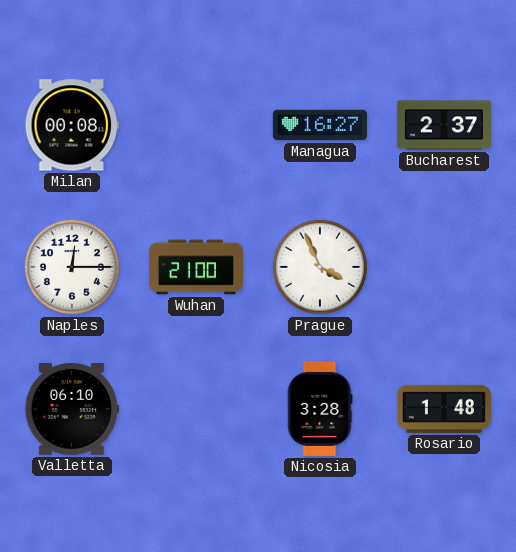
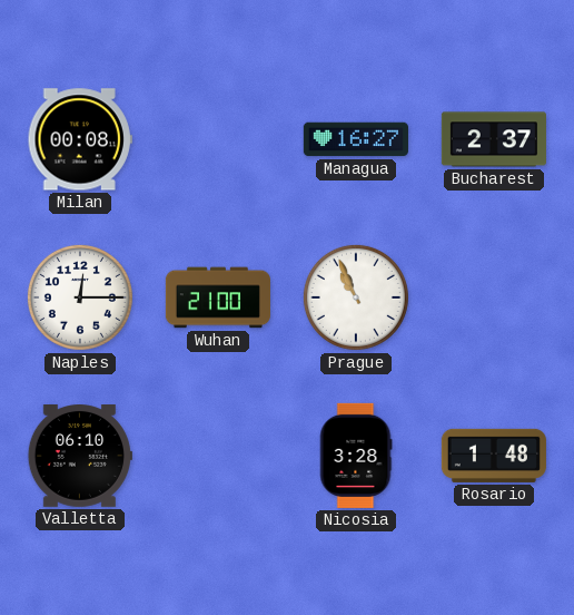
Prague: 3:56 -> 10:56 (356, 297)
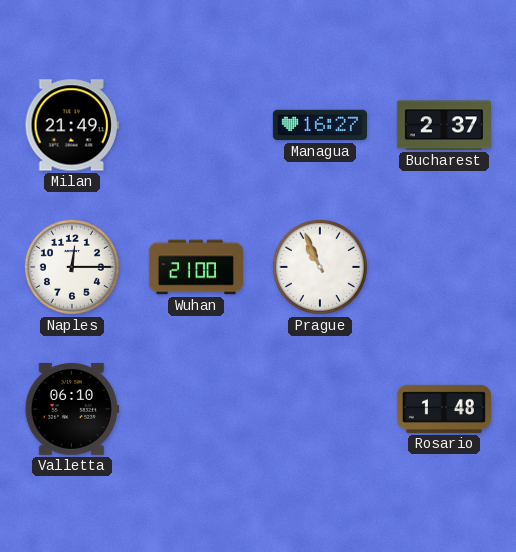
Milan: 00:08 -> 21:49 (72, 125)
Nicosia: 3:28 -> none (356, 456)
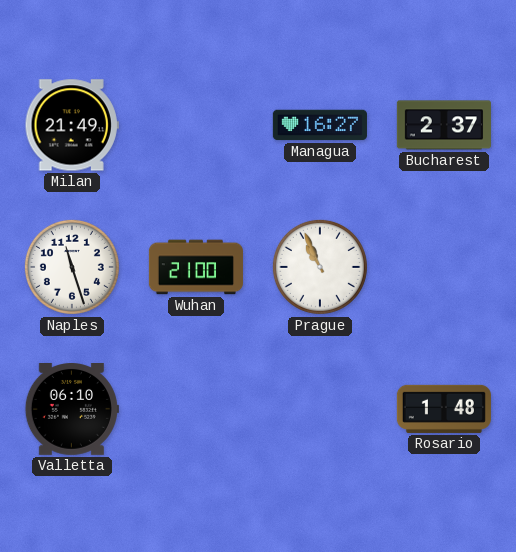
Naples: 12:15 -> 11:27 (72, 267)
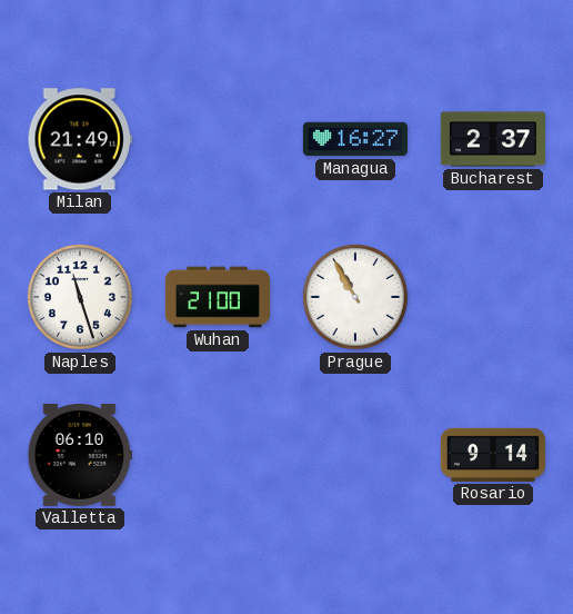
Prague: 10:56 -> 10:55 (355, 297)
Rosario: 1:48 -> 9:14 (493, 455)
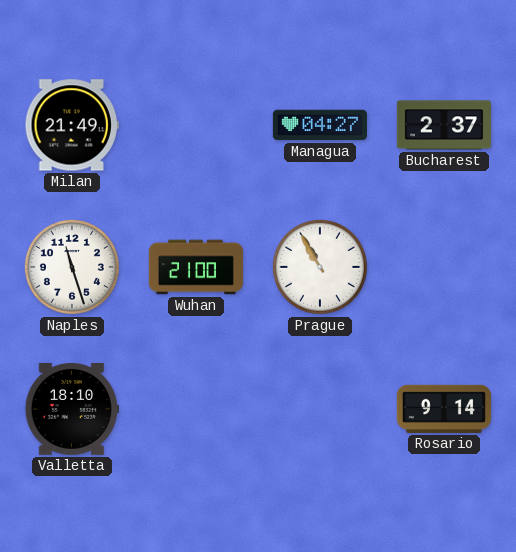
Managua: 16:27 -> 04:27 (320, 125)
Valletta: 06:10 -> 18:10 (72, 410)
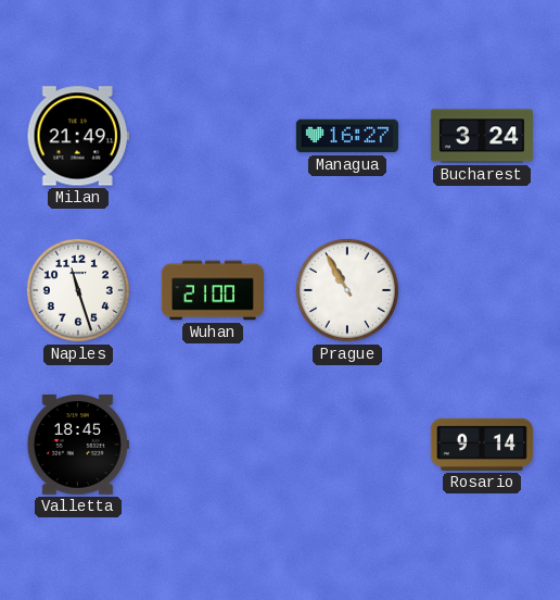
Managua: 04:27 -> 16:27 (347, 136)
Bucharest: 2:37 -> 3:24 (482, 136)
Valletta: 18:10 -> 18:45 (78, 446)
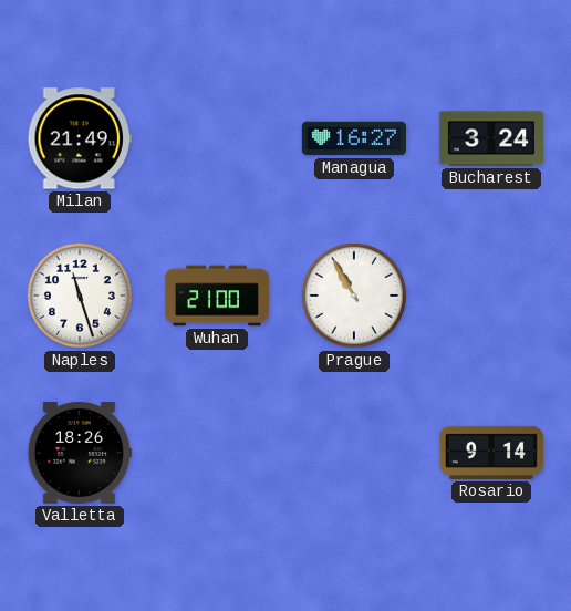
Valletta: 18:45 -> 18:26 (80, 454)
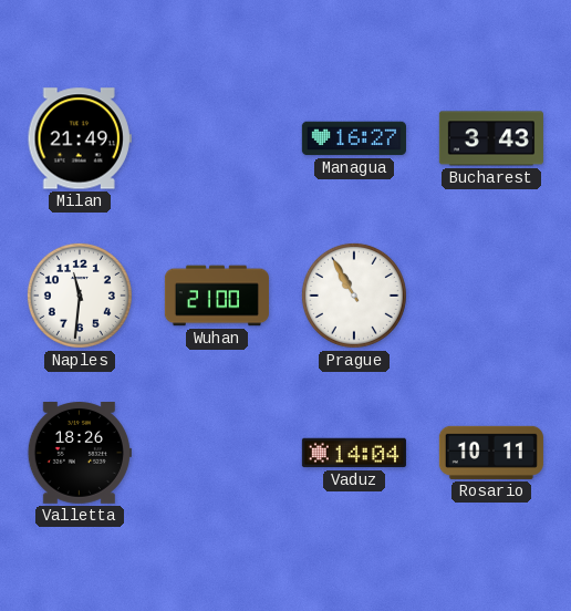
Bucharest: 3:24 -> 3:43 (491, 138)
Naples: 11:27 -> 11:31 (80, 296)
Vaduz: none -> 14:04 (354, 453)
Rosario: 9:14 -> 10:11 (491, 453)
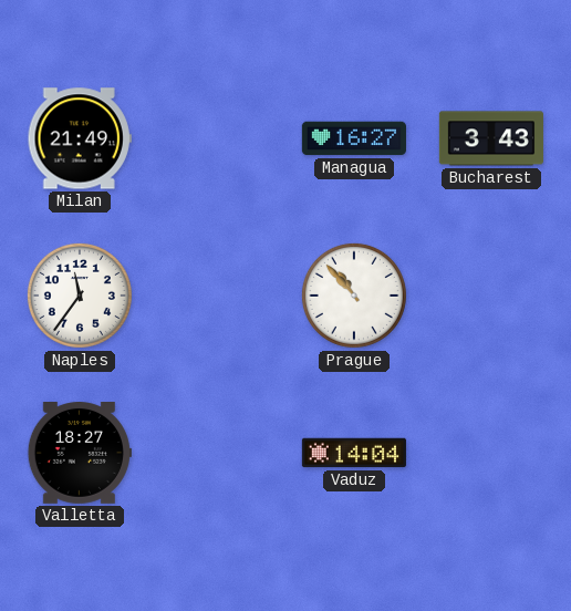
Naples: 11:31 -> 11:36 (80, 296)
Wuhan: 21:00 -> none (217, 296)
Prague: 10:55 -> 10:53 (354, 296)
Valletta: 18:26 -> 18:27 (80, 454)
Rosario: 10:11 -> none (491, 453)
